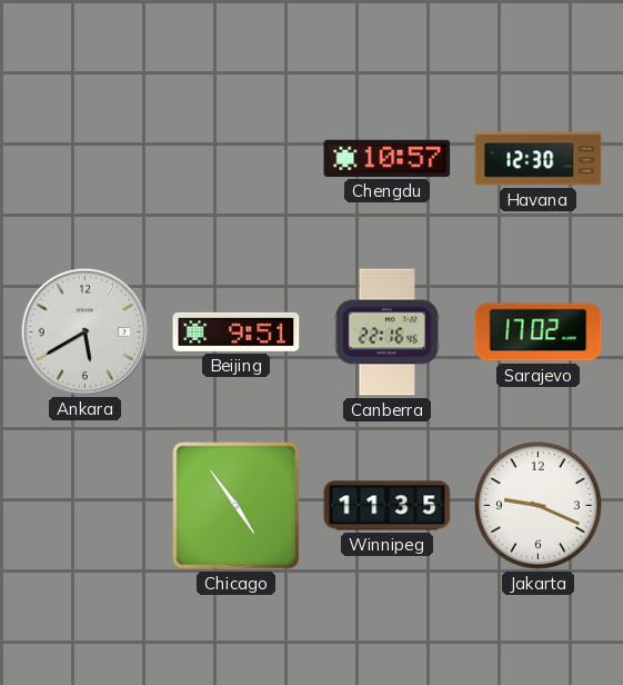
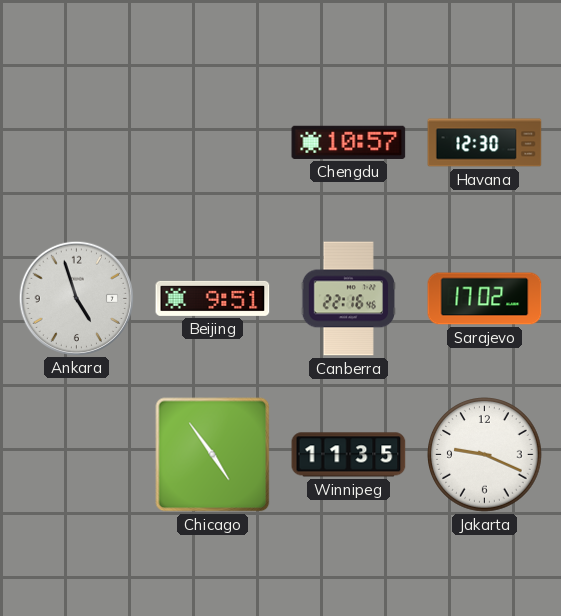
Ankara: 5:40 -> 4:57 (76, 298)
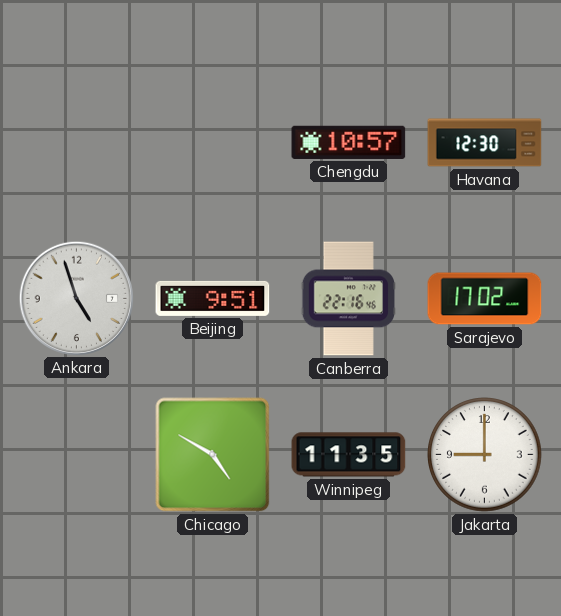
Chicago: 4:54 -> 4:50 (213, 455)
Jakarta: 9:19 -> 9:00 (485, 455)
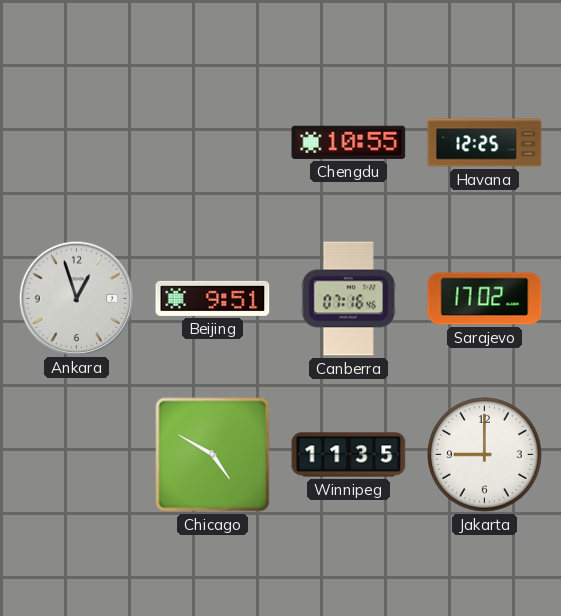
Chengdu: 10:57 -> 10:55 (349, 142)
Havana: 12:30 -> 12:25 (485, 143)
Ankara: 4:57 -> 12:57 (76, 298)
Canberra: 22:16 -> 07:16 (348, 299)
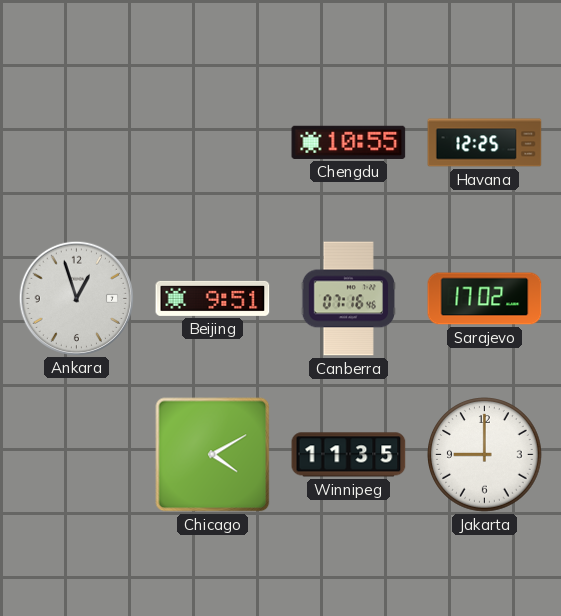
Chicago: 4:50 -> 4:10 (213, 455)
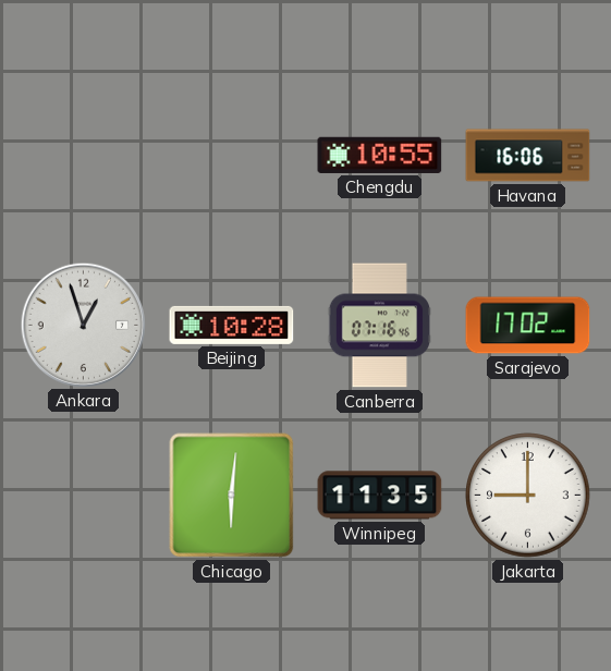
Havana: 12:25 -> 16:06 (528, 156)
Beijing: 9:51 -> 10:28 (232, 325)
Chicago: 4:10 -> 6:01 (232, 496)
